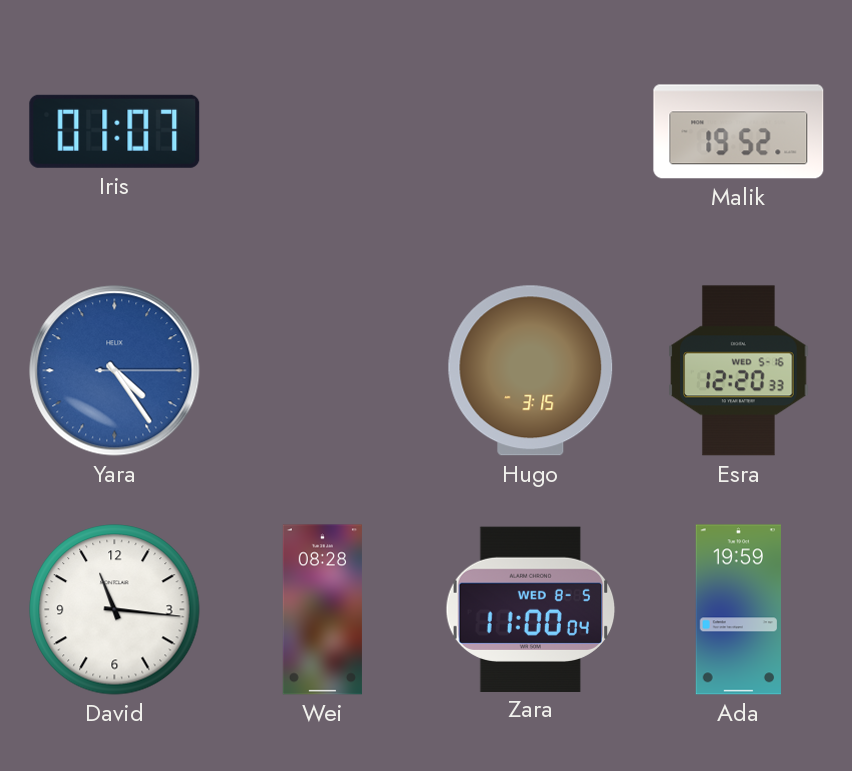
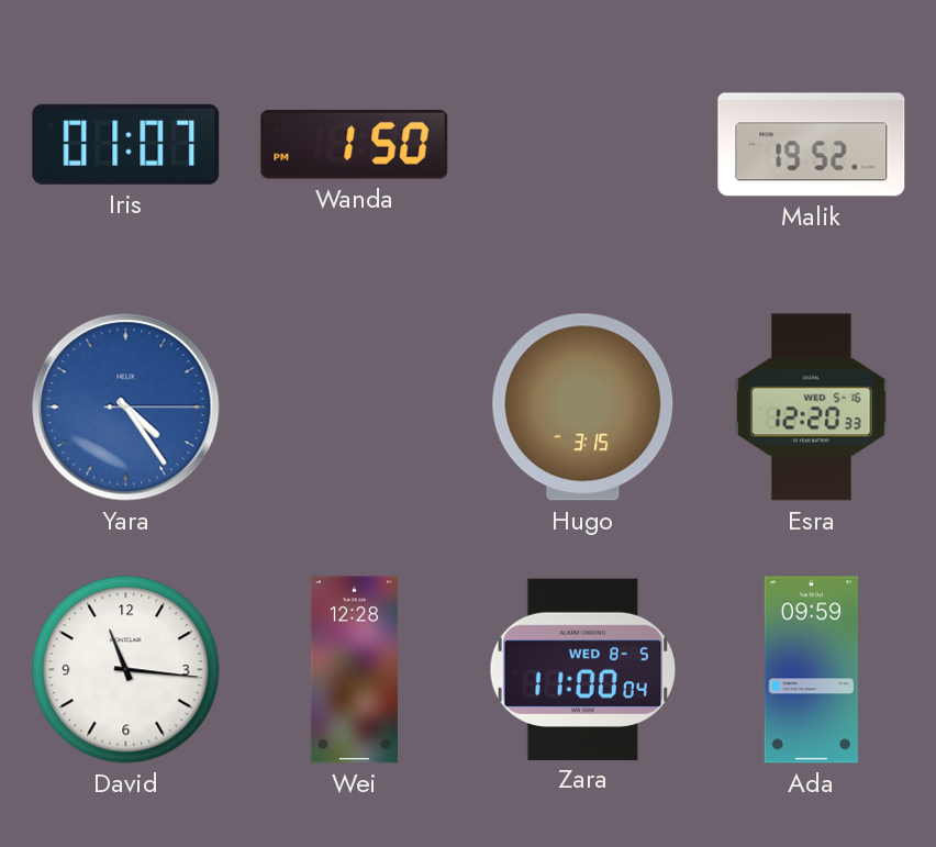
Wanda: none -> 1:50 (355, 144)
Wei: 08:28 -> 12:28 (354, 670)
Ada: 19:59 -> 09:59 (811, 670)
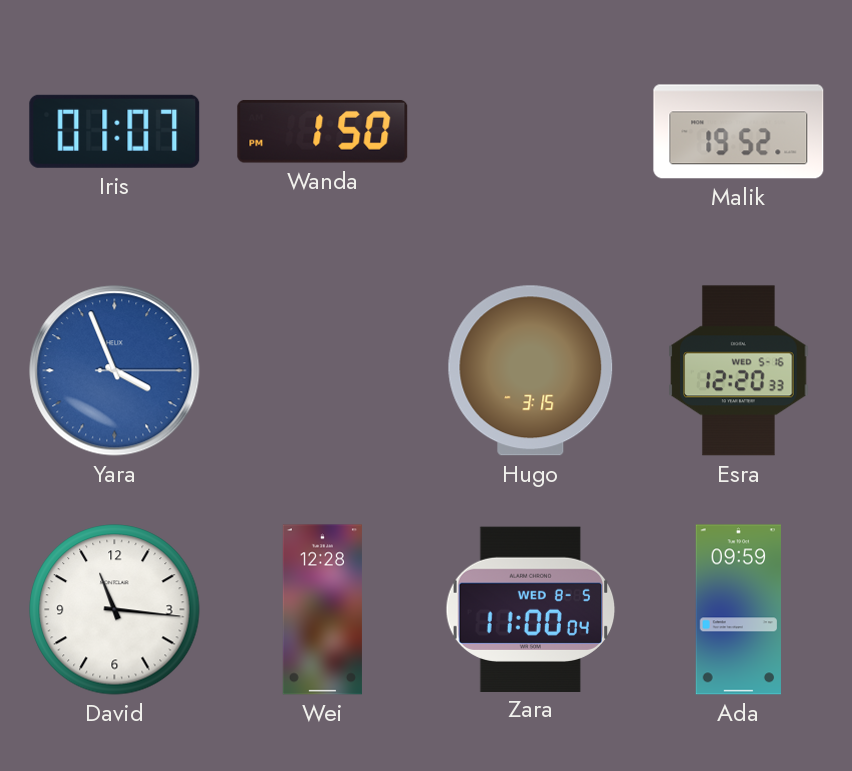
Yara: 4:24 -> 3:56 (115, 371)
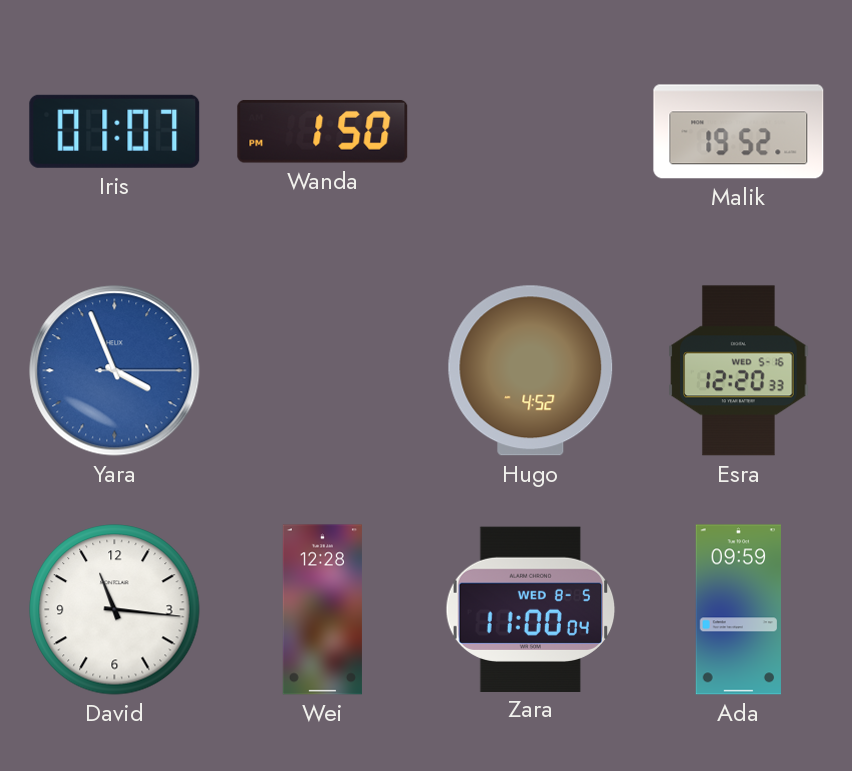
Hugo: 3:15 -> 4:52 (531, 371)
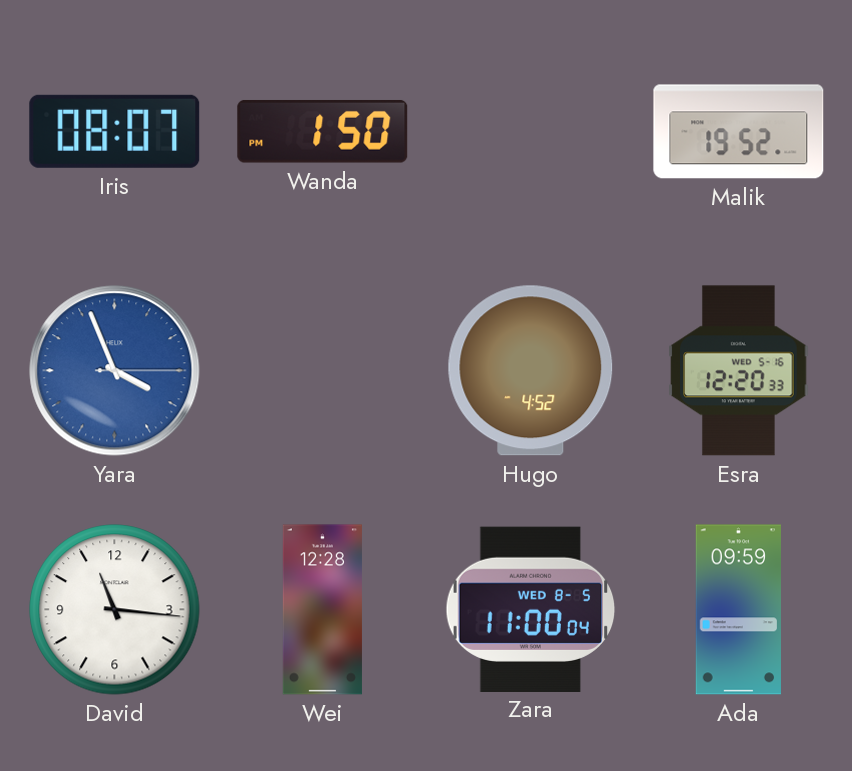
Iris: 01:07 -> 08:07 (115, 131)
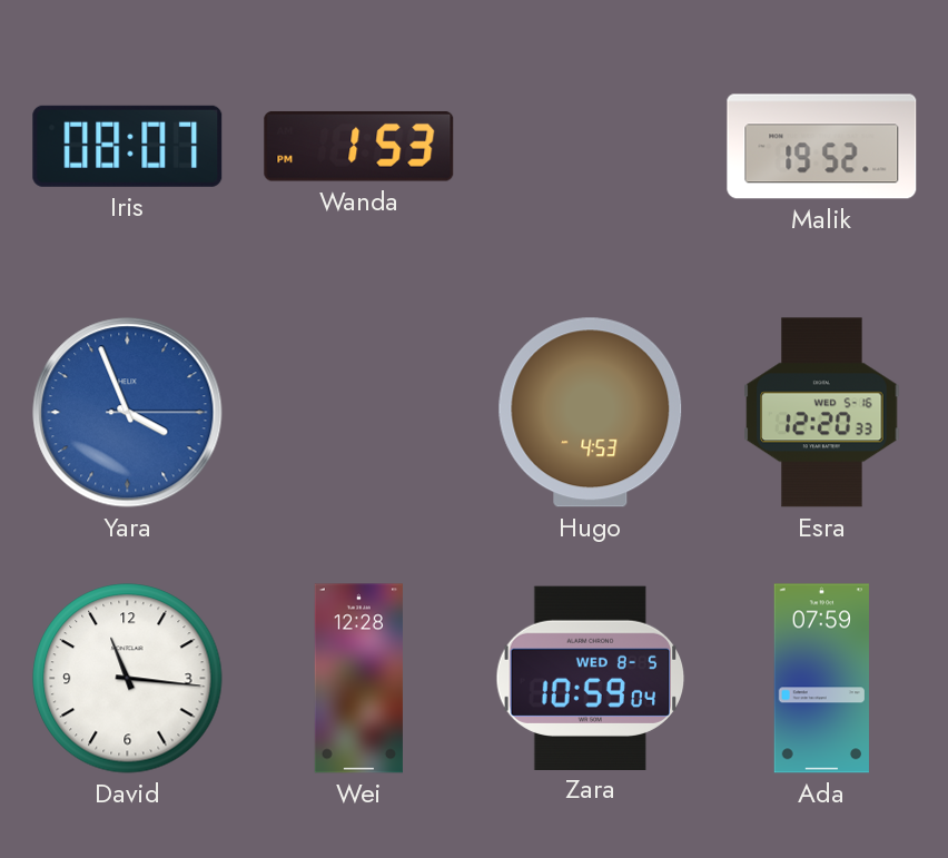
Wanda: 1:50 -> 1:53 (359, 146)
Hugo: 4:52 -> 4:53 (591, 413)
Zara: 11:00 -> 10:59 (591, 678)
Ada: 09:59 -> 07:59 (821, 679)
